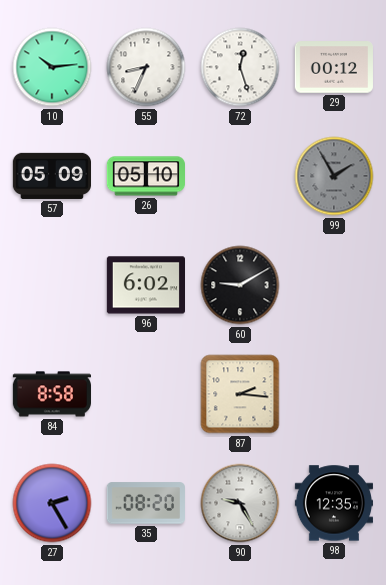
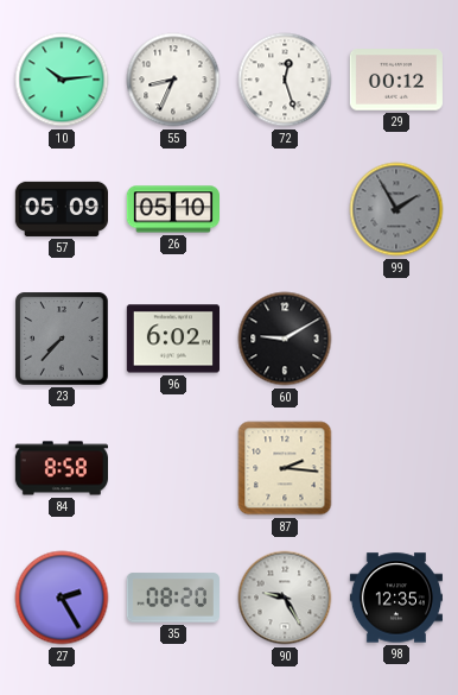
23: none -> 7:37 (62, 339)
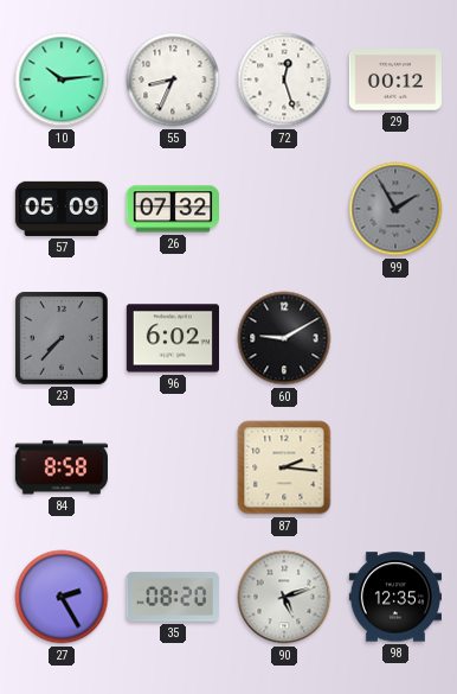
26: 05:10 -> 07:32 (172, 209)
90: 9:25 -> 5:12 (284, 597)
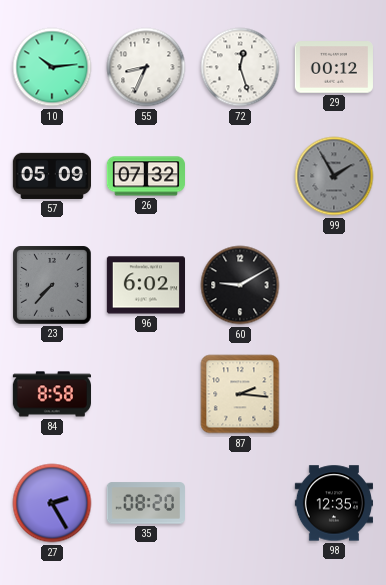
90: 5:12 -> none (284, 597)
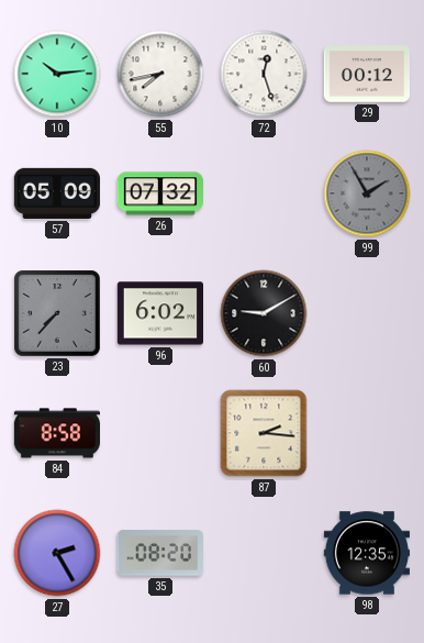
55: 8:34 -> 7:43 (160, 74)
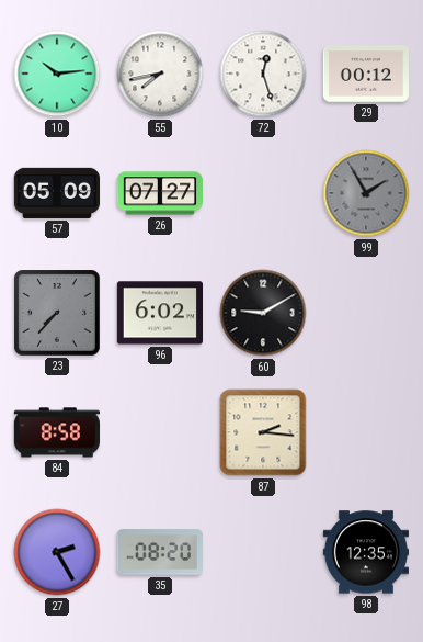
26: 07:32 -> 07:27 (159, 193)
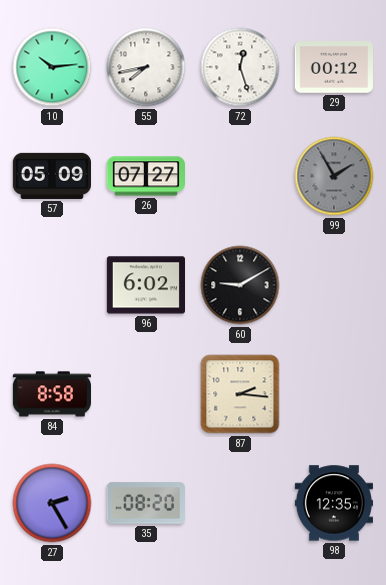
23: 7:37 -> none (57, 313)
